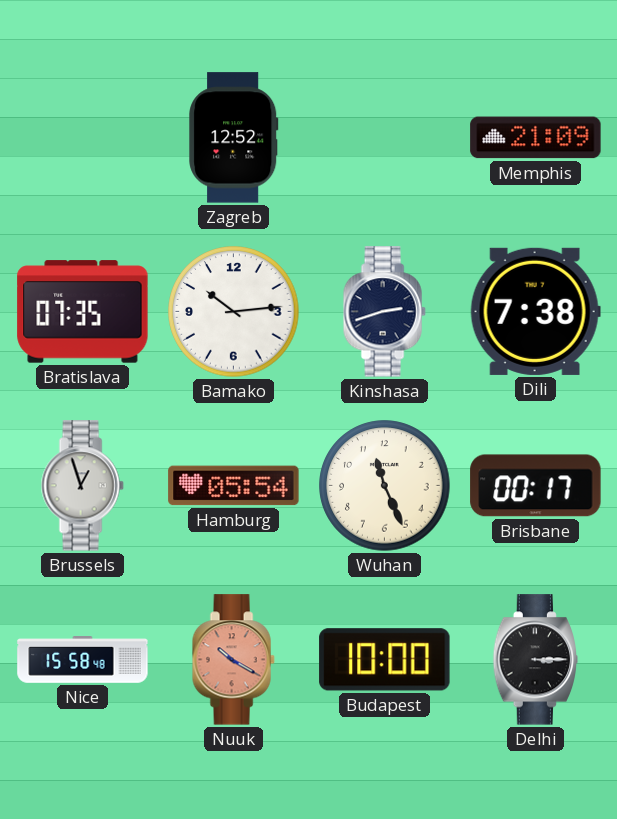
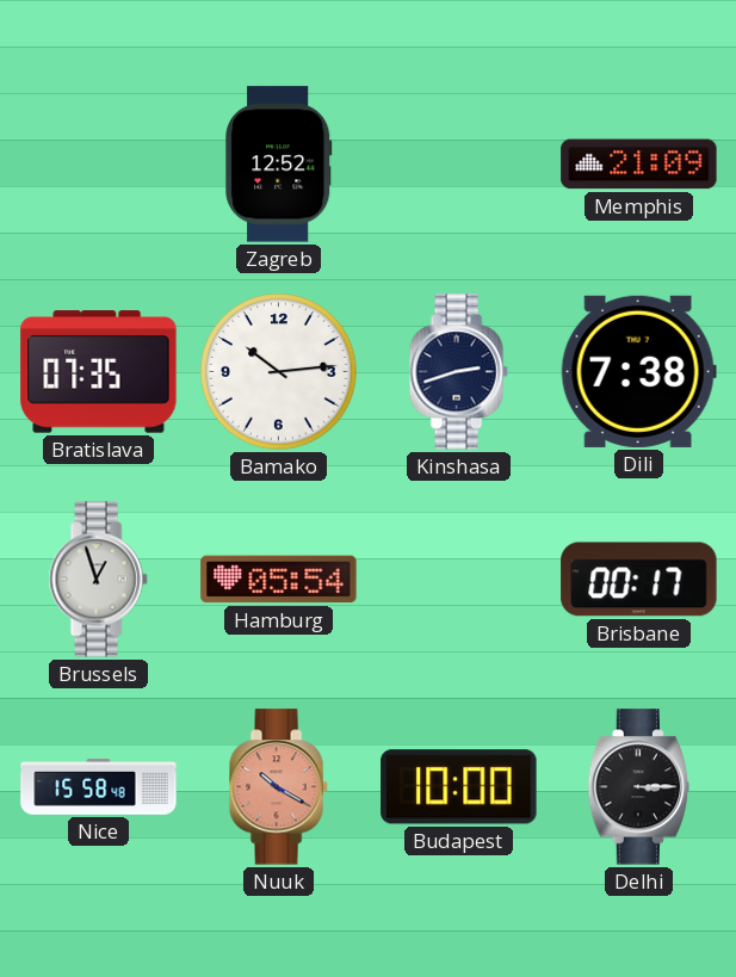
Wuhan: 11:26 -> none (385, 486)
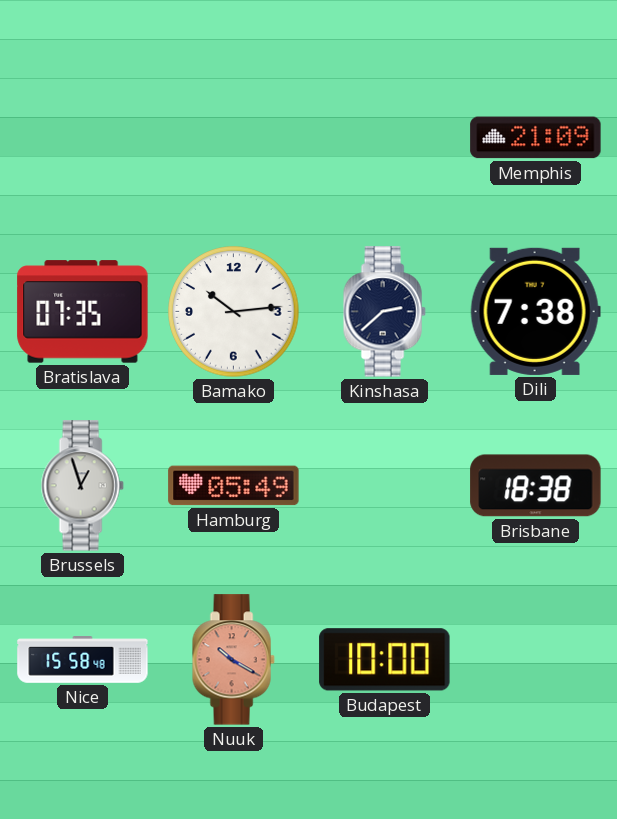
Zagreb: 12:52 -> none (279, 165)
Kinshasa: 2:42 -> 2:38 (384, 312)
Hamburg: 05:54 -> 05:49 (234, 486)
Brisbane: 00:17 -> 18:38 (536, 486)
Delhi: 3:15 -> none (639, 787)
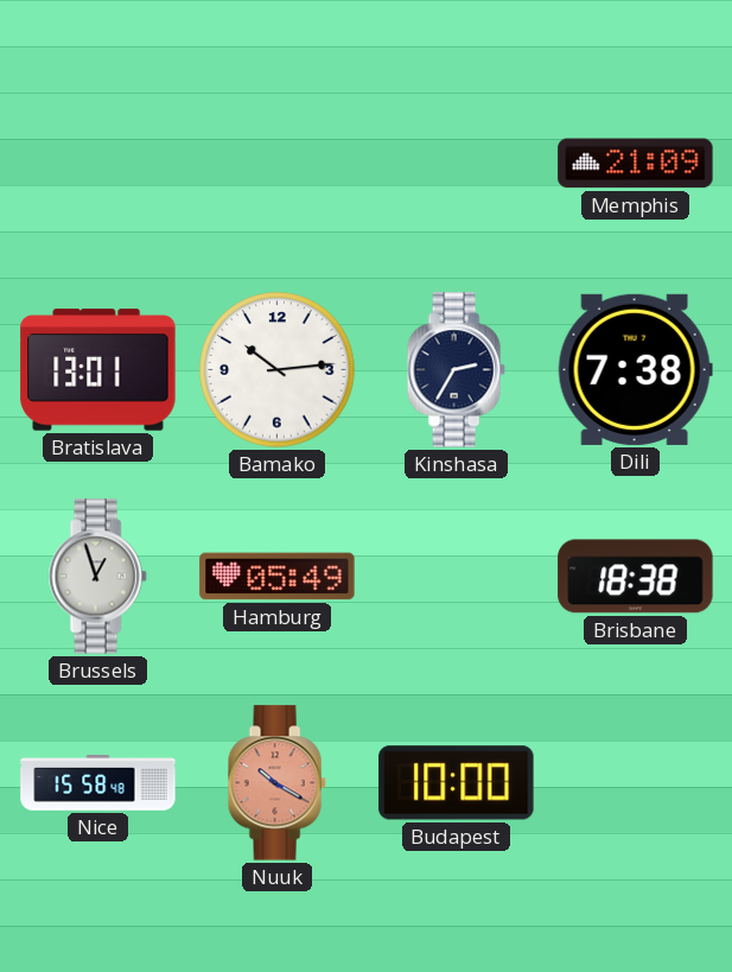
Bratislava: 07:35 -> 13:01 (98, 370)
Kinshasa: 2:38 -> 2:35 (456, 370)
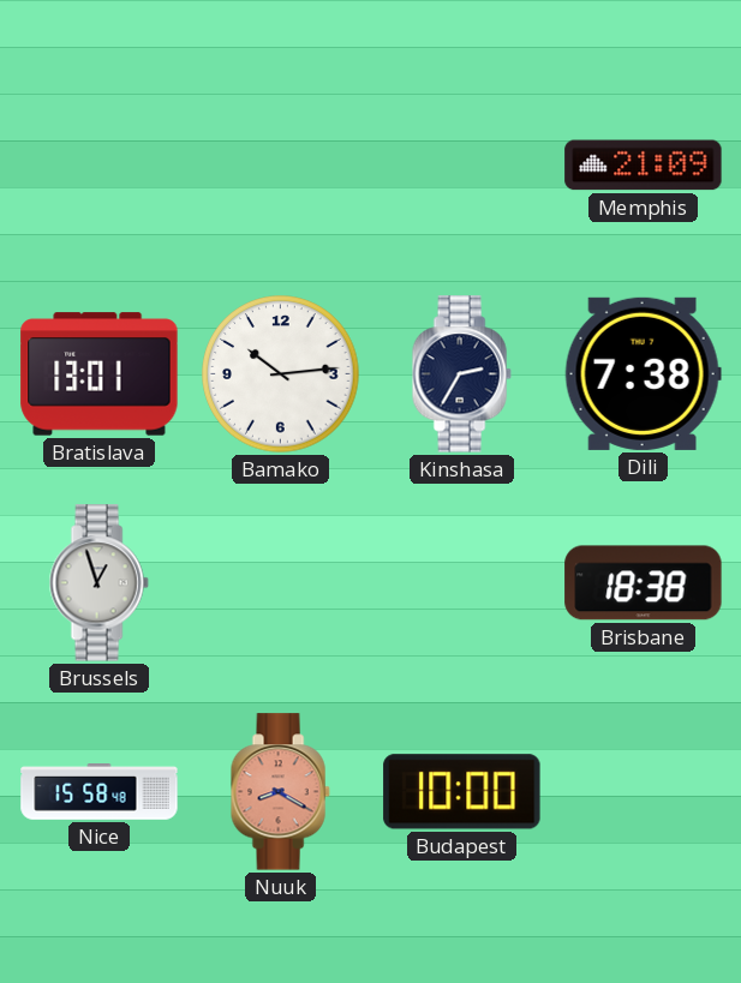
Hamburg: 05:49 -> none (278, 577)
Nuuk: 10:20 -> 8:20 (280, 792)
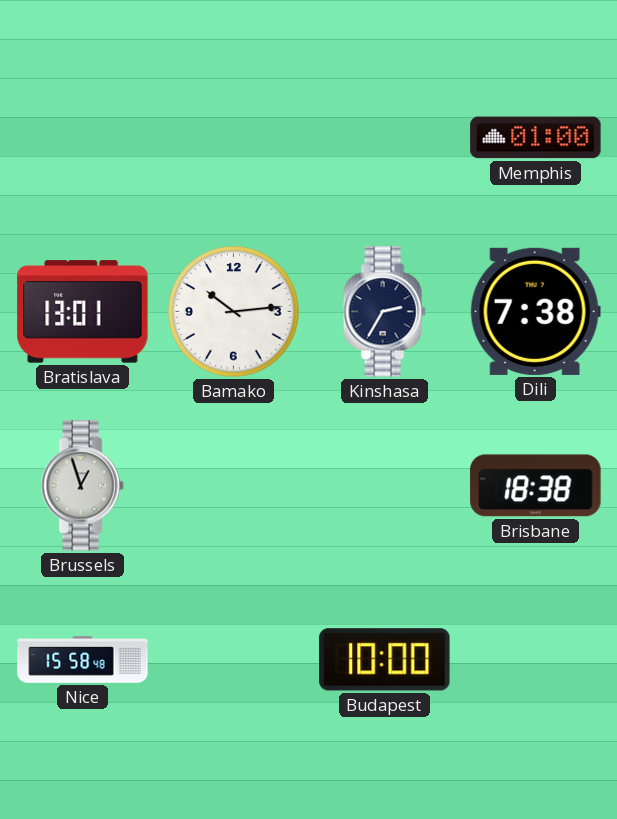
Memphis: 21:09 -> 01:00 (536, 138)
Nuuk: 8:20 -> none (280, 792)
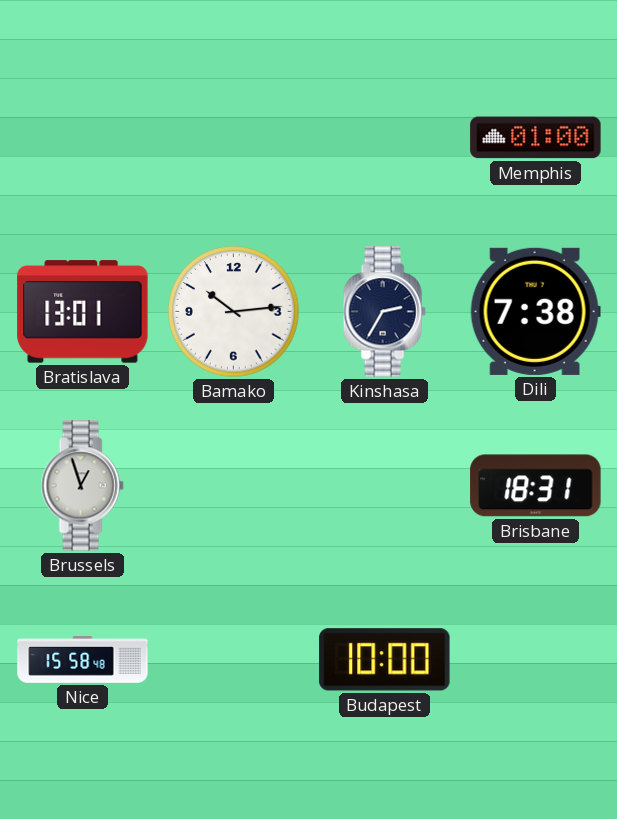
Brisbane: 18:38 -> 18:31 (536, 486)
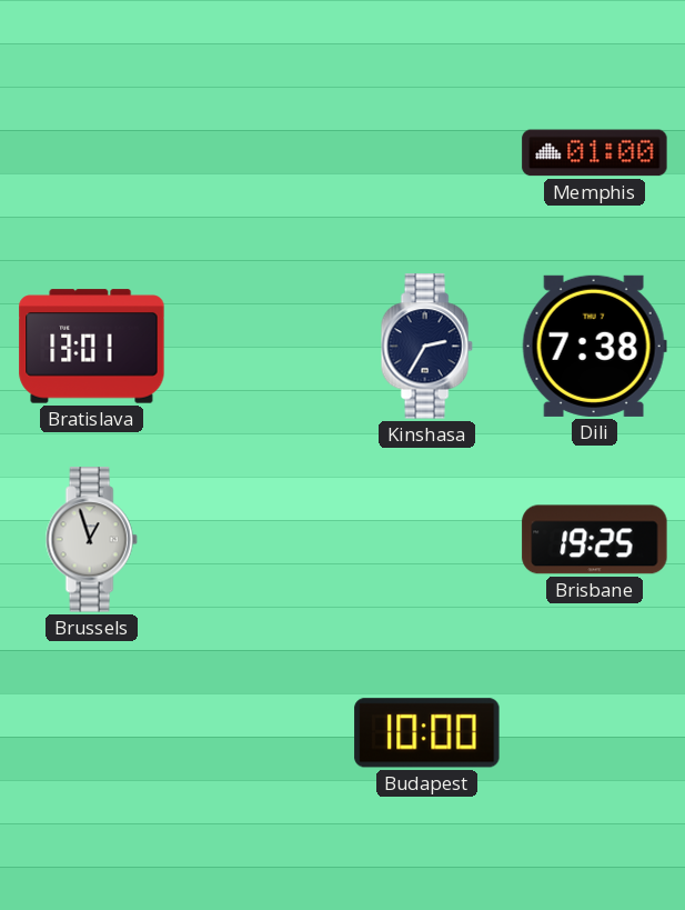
Bamako: 10:14 -> none (234, 312)
Brisbane: 18:31 -> 19:25 (595, 540)
Nice: 15:58 -> none (83, 660)
